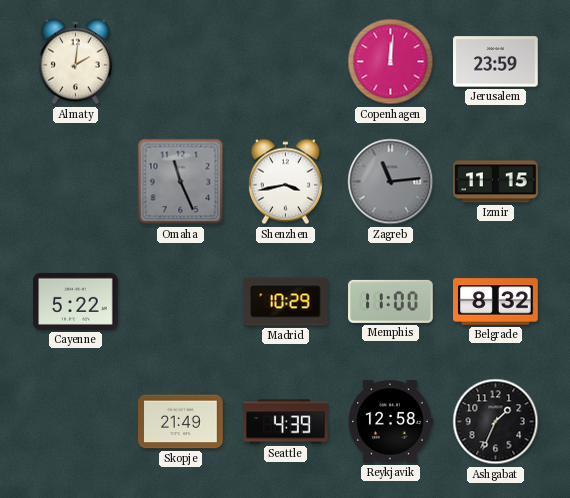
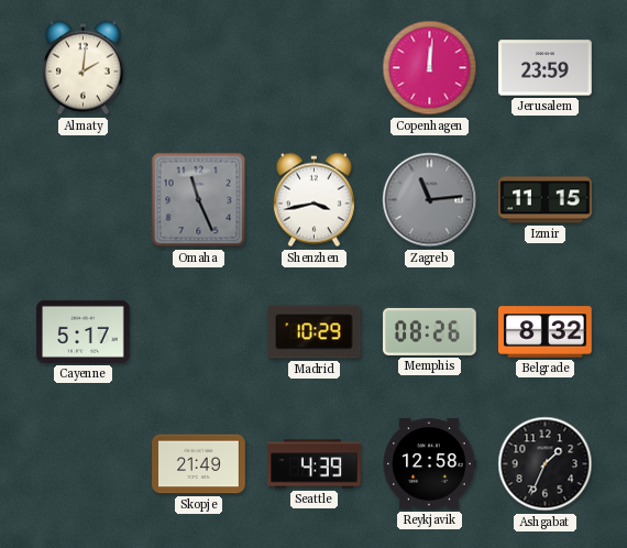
Cayenne: 5:22 -> 5:17 (84, 331)
Memphis: 11:00 -> 08:26 (430, 331)
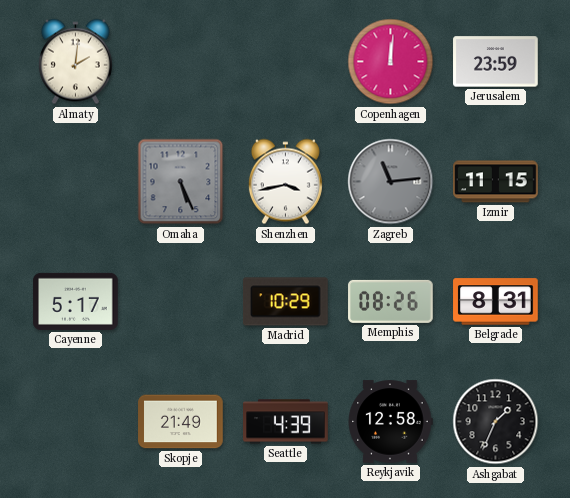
Omaha: 11:26 -> 5:26 (181, 182)
Belgrade: 8:32 -> 8:31 (496, 302)
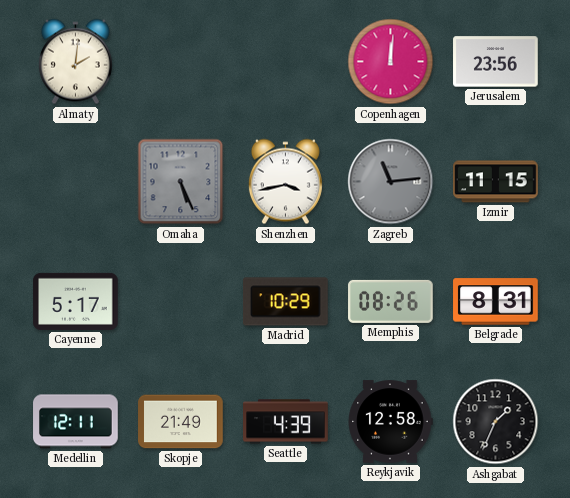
Jerusalem: 23:59 -> 23:56 (496, 62)
Medellin: none -> 12:11 (76, 422)
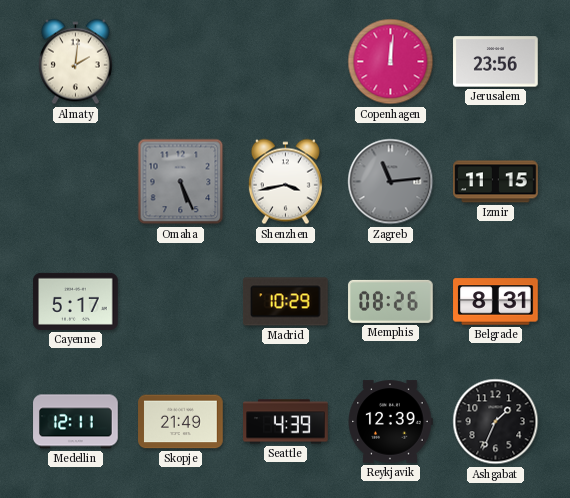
Reykjavik: 12:58 -> 12:39 (390, 422)
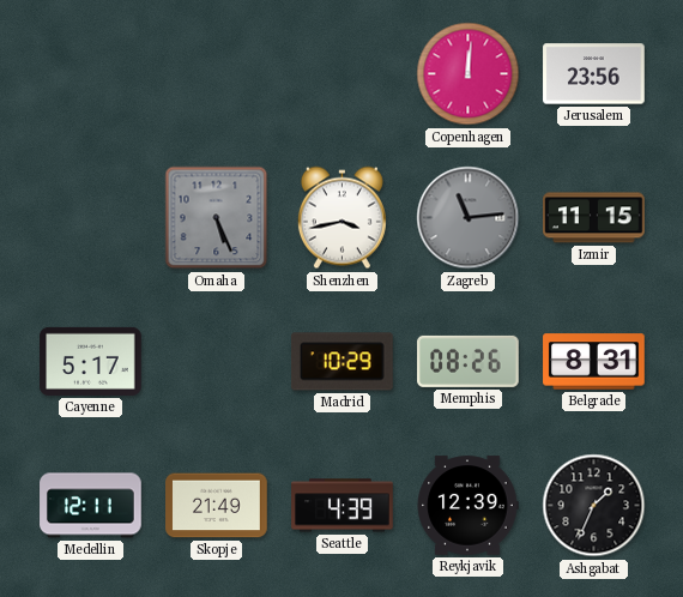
Almaty: 2:01 -> none (75, 62)
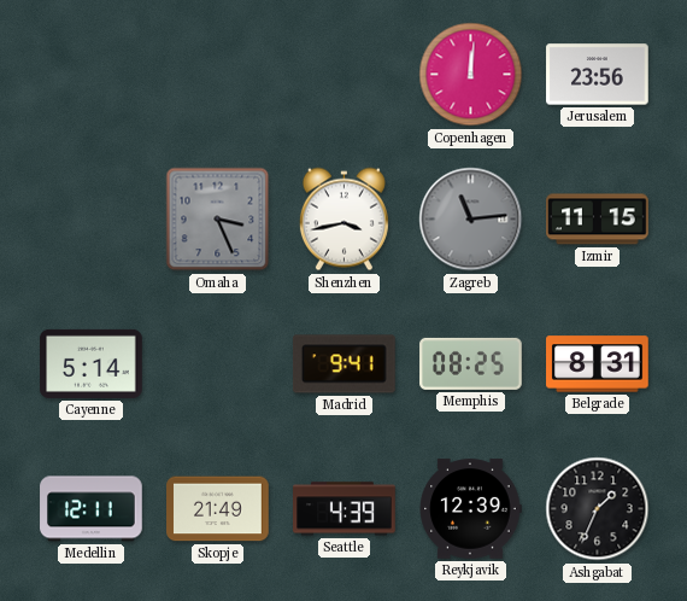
Omaha: 5:26 -> 3:26 (218, 220)
Cayenne: 5:17 -> 5:14 (92, 363)
Madrid: 10:29 -> 9:41 (345, 364)
Memphis: 08:26 -> 08:25 (471, 363)
